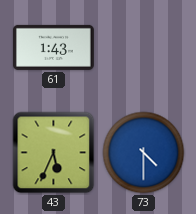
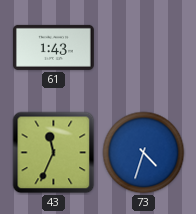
43: 5:34 -> 11:34 (54, 153)
73: 4:30 -> 4:33 (144, 153)
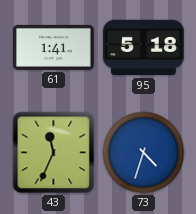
61: 1:43 -> 1:41 (53, 47)
95: none -> 5:18 (143, 48)
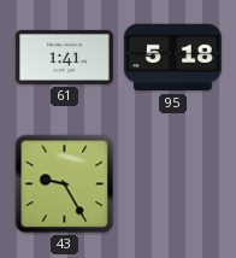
43: 11:34 -> 9:25 (65, 184)
73: 4:33 -> none (144, 153)
